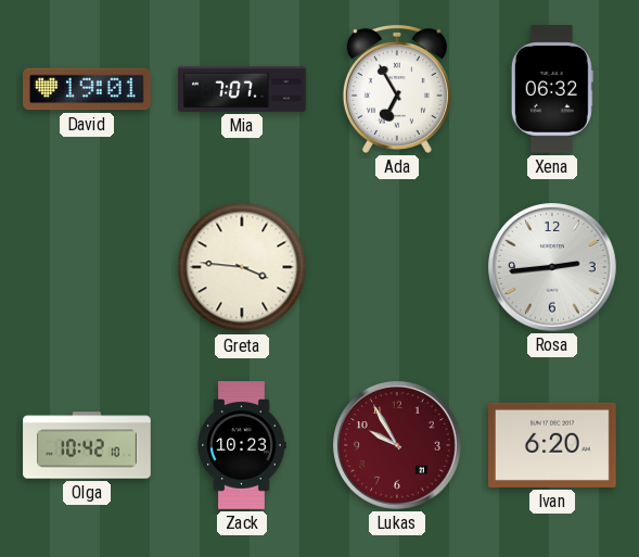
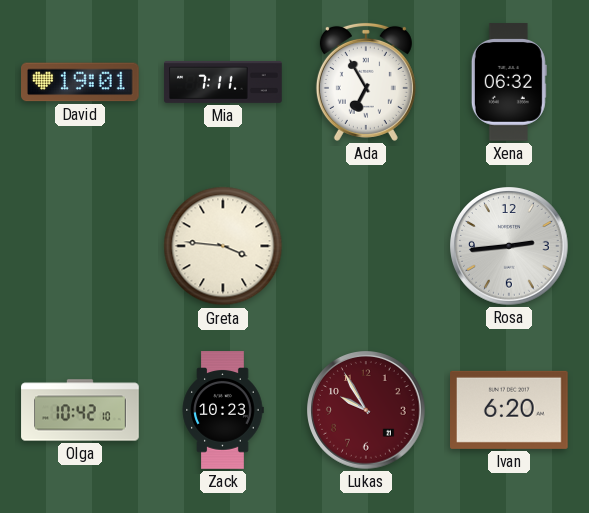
Mia: 7:07 -> 7:11 (223, 82)
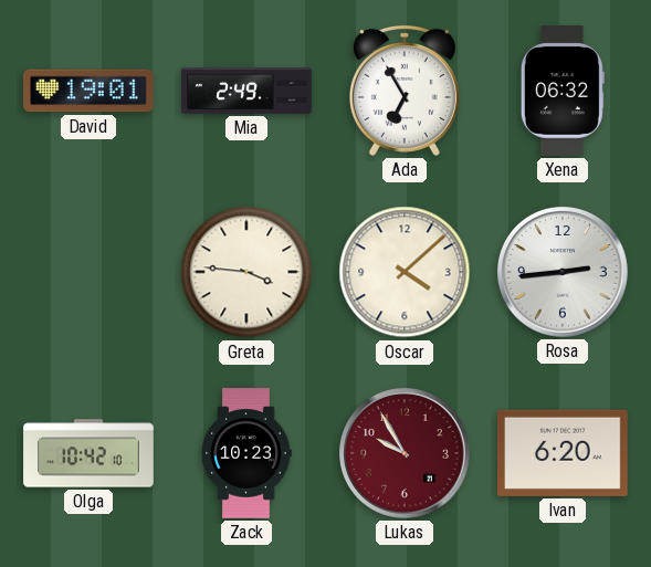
Mia: 7:11 -> 2:49 (246, 91)
Oscar: none -> 4:08 (405, 272)
